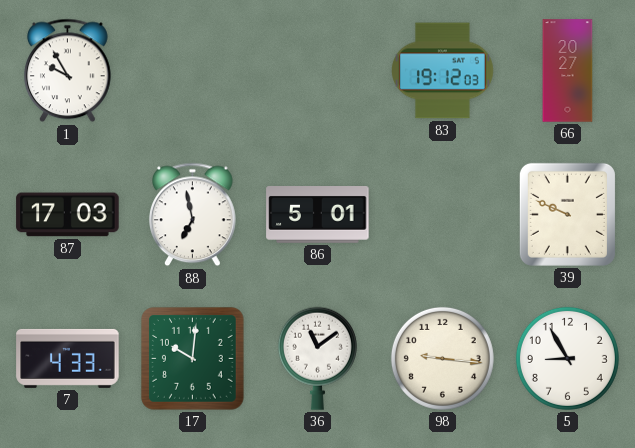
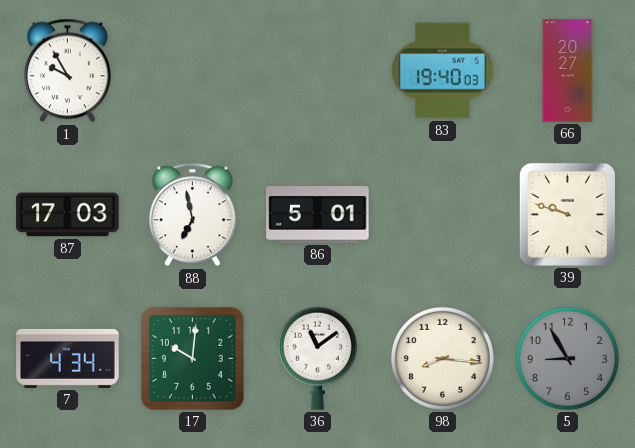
83: 19:12 -> 19:40 (443, 71)
39: 9:49 -> 9:48 (567, 214)
7: 4:33 -> 4:34 (68, 358)
98: 9:16 -> 8:16 (442, 358)
5 dial: white -> grey (567, 358)
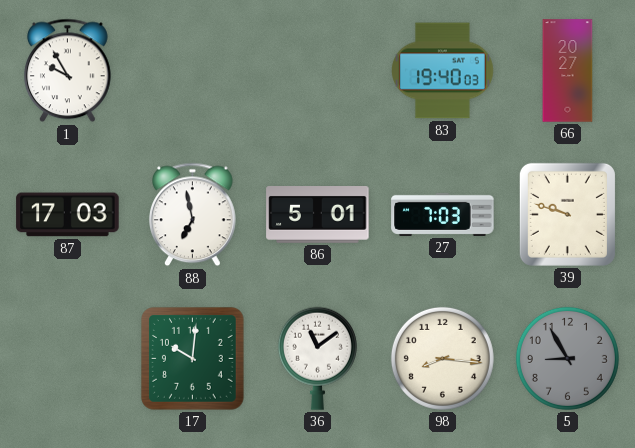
27: none -> 7:03 (443, 214)
7: 4:34 -> none (68, 358)
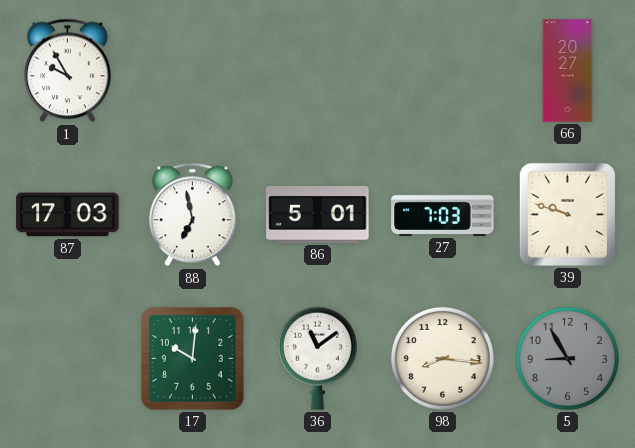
83: 19:40 -> none (443, 71)
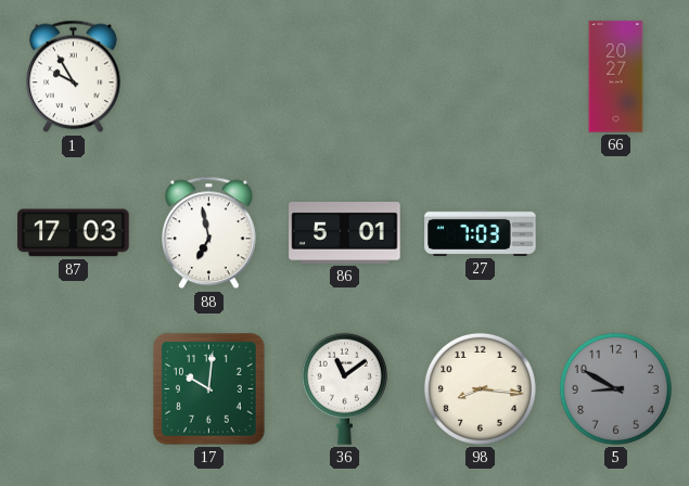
39: 9:48 -> none (567, 214)
5: 8:55 -> 8:50 (615, 388)
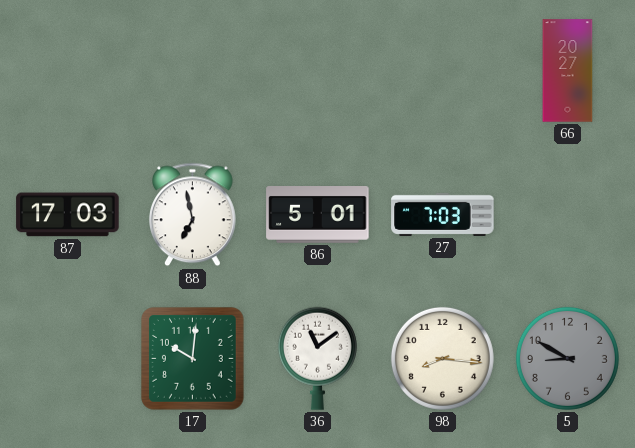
1: 9:55 -> none (74, 77)
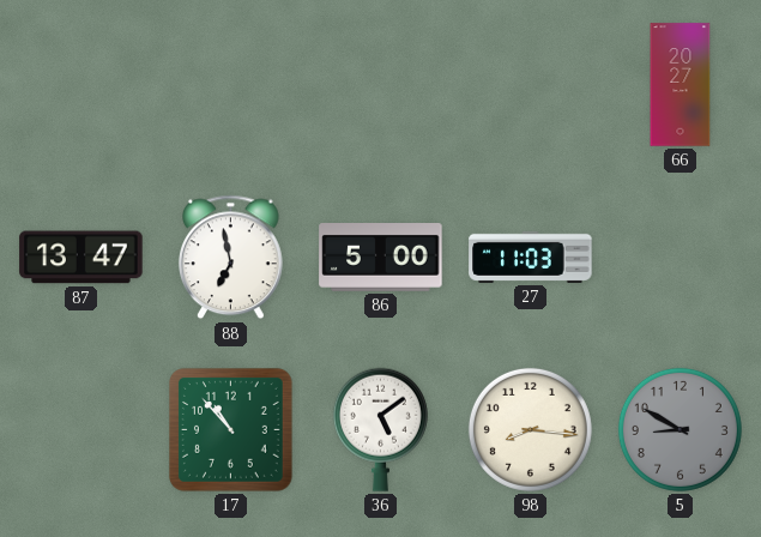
87: 17:03 -> 13:47 (81, 258)
86: 5:01 -> 5:00 (381, 258)
27: 7:03 -> 11:03 (531, 257)
17: 10:01 -> 10:53 (231, 430)
36: 11:09 -> 5:09 (380, 429)
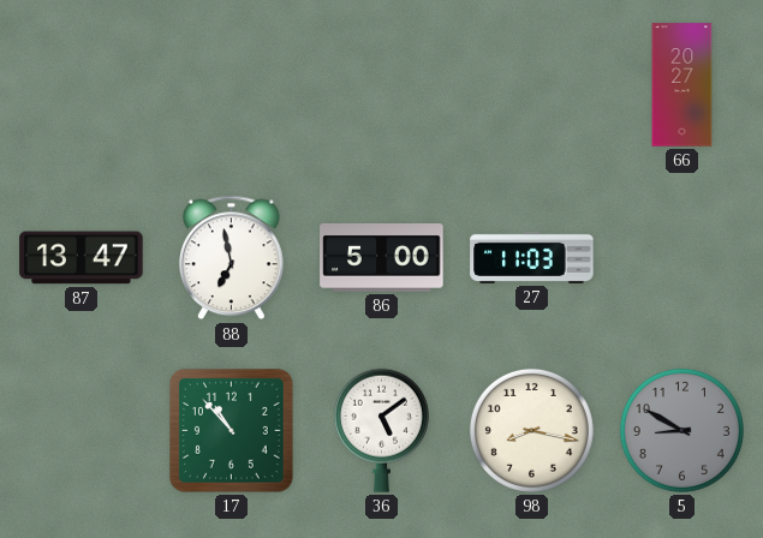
98: 8:16 -> 8:17 (531, 430)
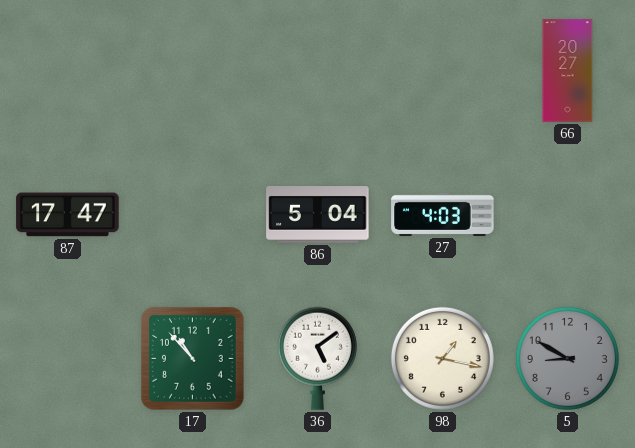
87: 13:47 -> 17:47 (68, 215)
88: 6:58 -> none (232, 258)
86: 5:00 -> 5:04 (318, 215)
27: 11:03 -> 4:03 (443, 214)
98: 8:17 -> 1:17 (442, 358)
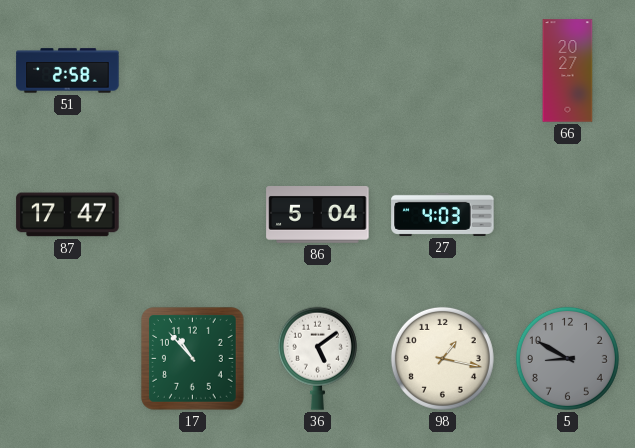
51: none -> 2:58 (68, 71)
